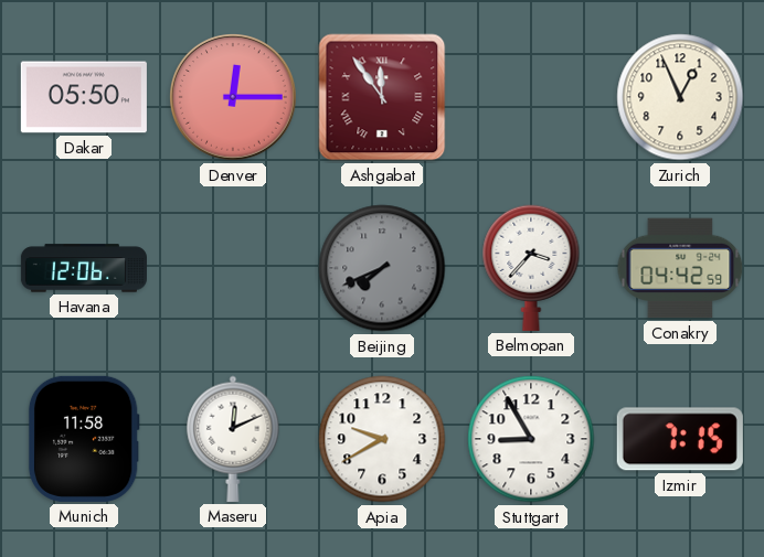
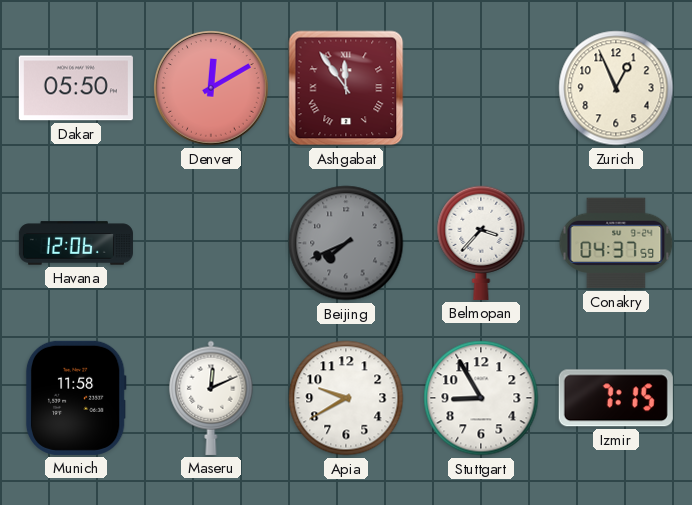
Denver: 12:15 -> 12:10 (212, 89)
Conakry: 04:42 -> 04:37 (616, 243)
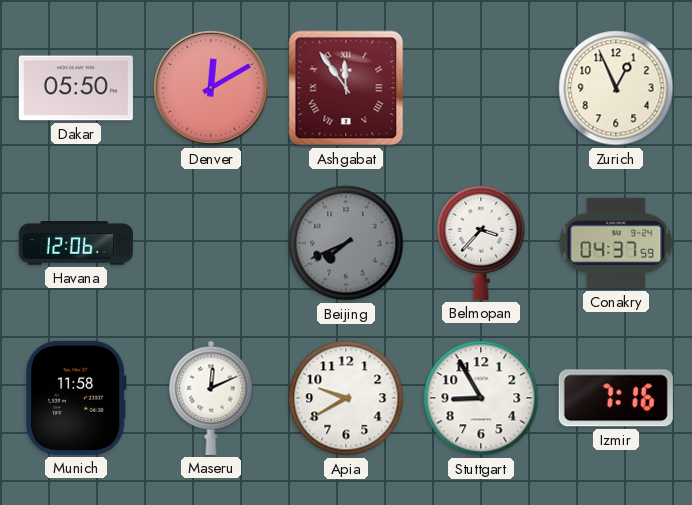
Izmir: 7:15 -> 7:16 (616, 398)
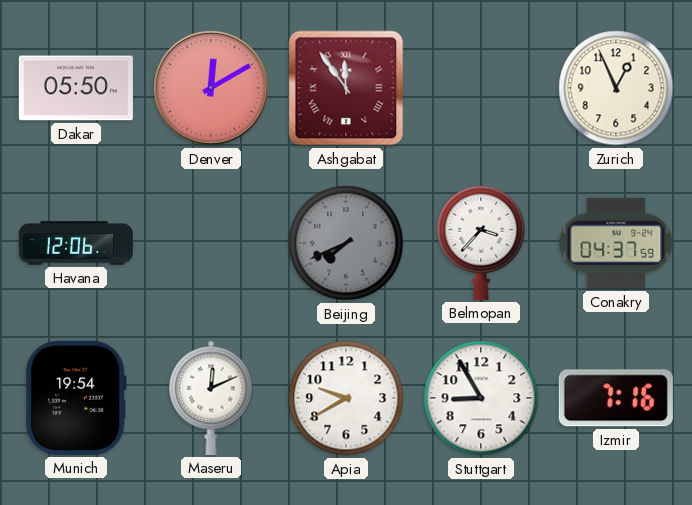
Munich: 11:58 -> 19:54 (76, 398)
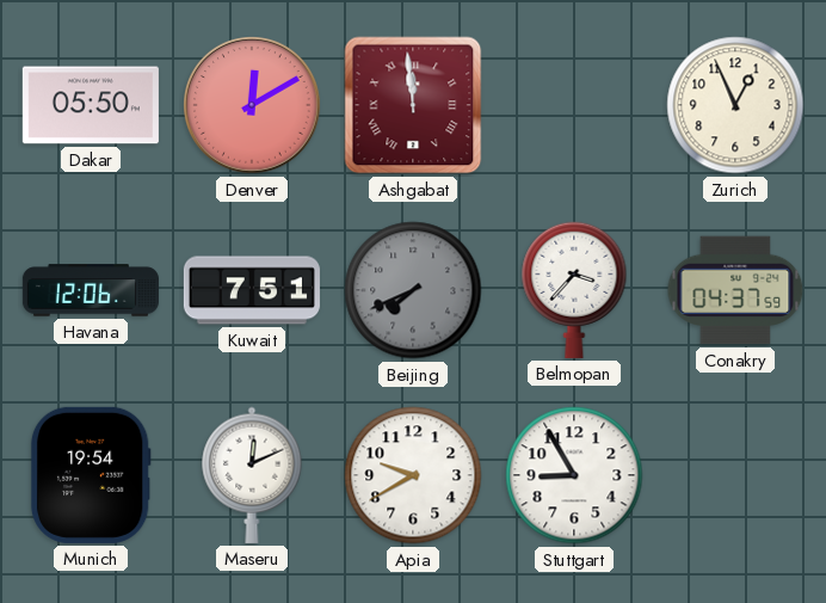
Ashgabat: 11:54 -> 11:59 (413, 105)
Kuwait: none -> 7:51 (252, 290)
Izmir: 7:16 -> none (616, 398)
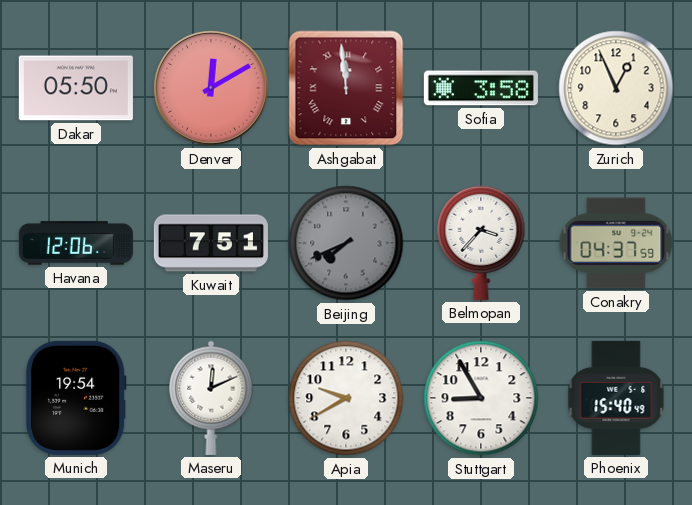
Sofia: none -> 3:58 (481, 88)
Phoenix: none -> 15:40 (616, 398)
